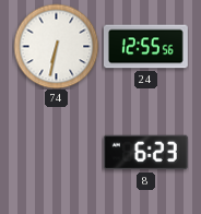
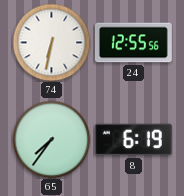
65: none -> 7:36 (51, 139)
8: 6:23 -> 6:19 (133, 140)
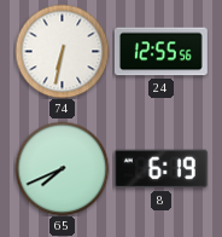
65: 7:36 -> 7:41 (62, 168)
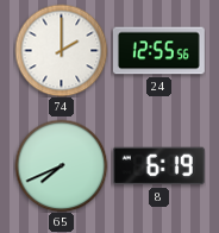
74: 6:32 -> 2:00 (61, 50)
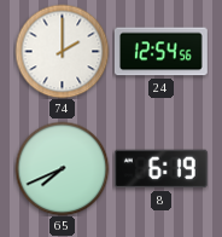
24: 12:55 -> 12:54 (160, 52)
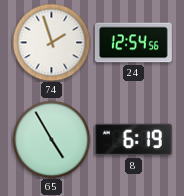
74: 2:00 -> 1:57 (51, 42)
65: 7:41 -> 4:55 (51, 139)
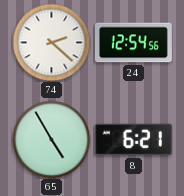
74: 1:57 -> 2:22 (51, 42)
8: 6:19 -> 6:21 (133, 140)
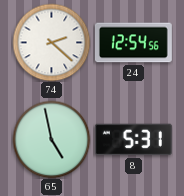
65: 4:55 -> 4:58 (51, 139)
8: 6:21 -> 5:31 (133, 140)
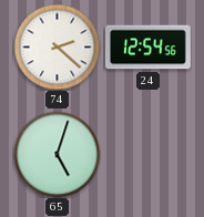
65: 4:58 -> 5:03 (57, 154)
8: 5:31 -> none (133, 140)
